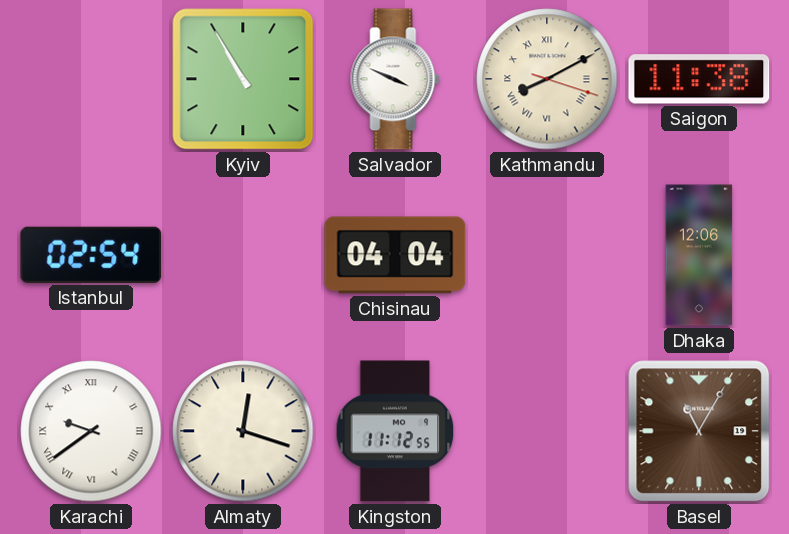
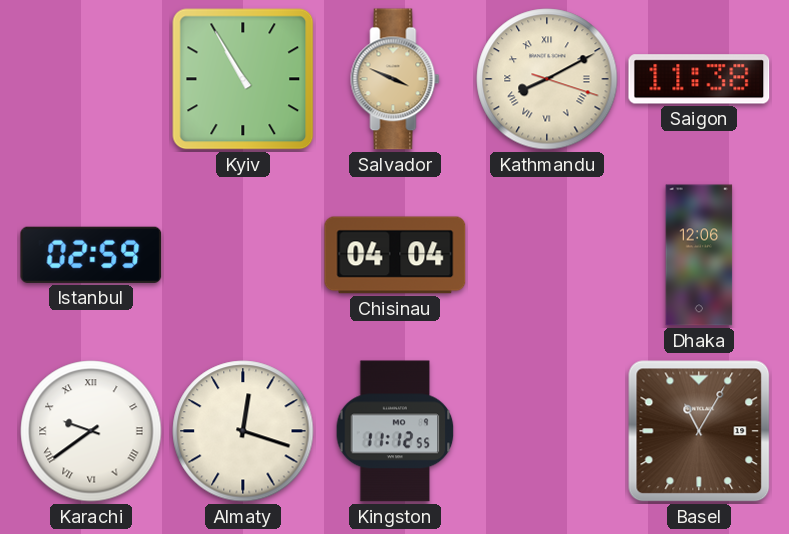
Salvador dial: white -> champagne (395, 79)
Istanbul: 02:54 -> 02:59 (91, 255)
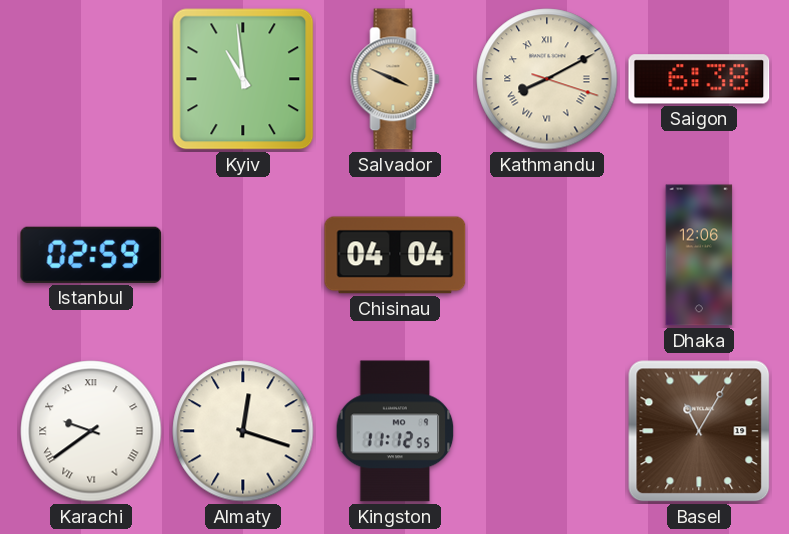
Kyiv: 10:55 -> 10:59 (243, 79)
Saigon: 11:38 -> 6:38 (699, 79)
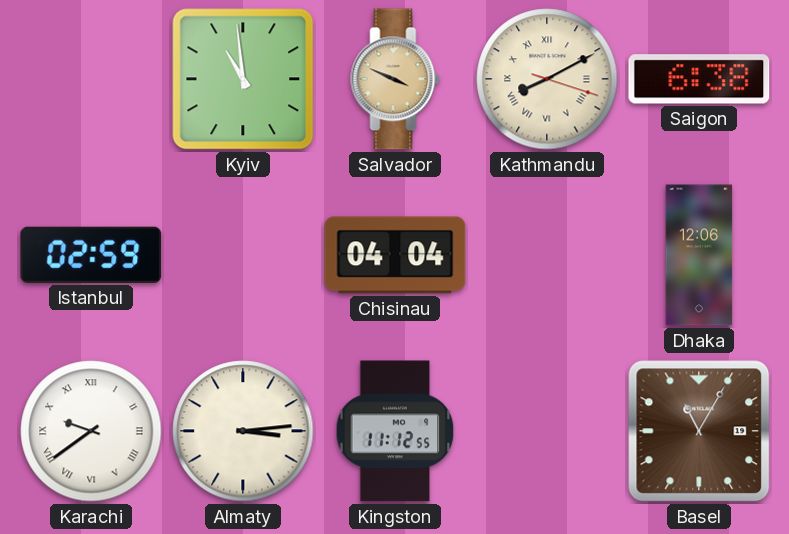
Almaty: 12:18 -> 3:14 (243, 431)
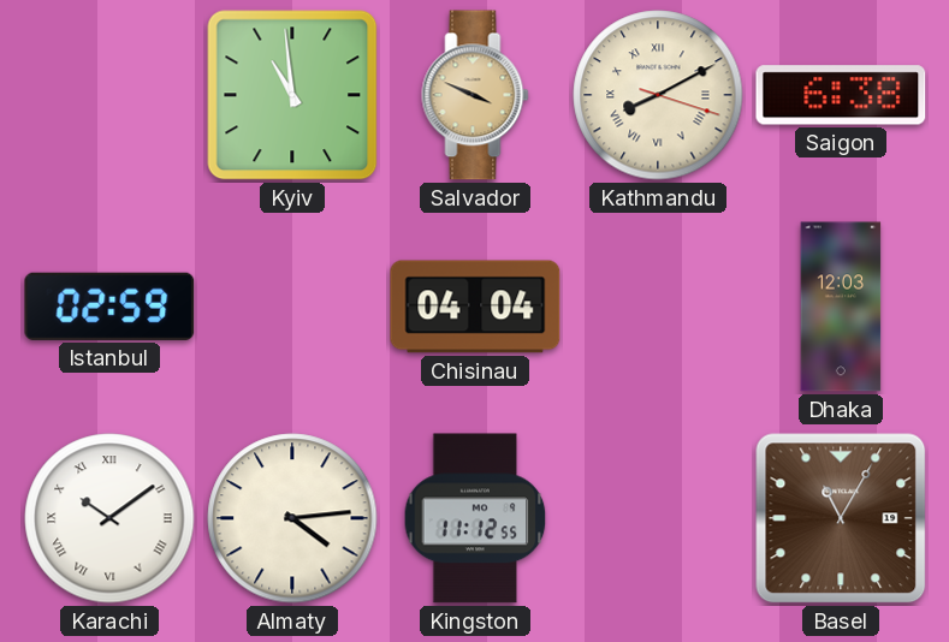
Dhaka: 12:06 -> 12:03 (841, 307)
Karachi: 9:39 -> 10:09 (109, 518)
Almaty: 3:14 -> 4:14 (292, 518)
